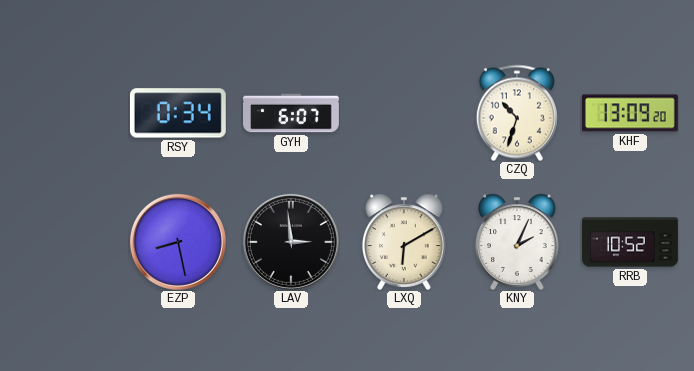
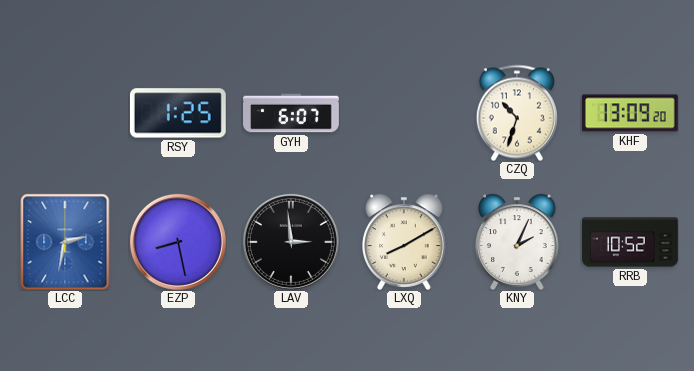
RSY: 0:34 -> 1:25 (178, 113)
LCC: none -> 2:32 (65, 242)
LXQ: 6:10 -> 8:10 (404, 242)
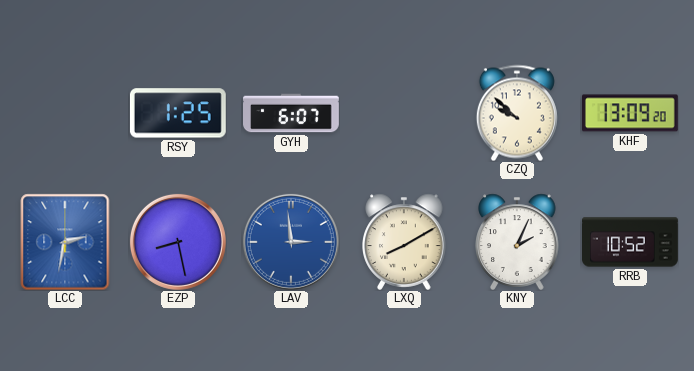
CZQ: 10:33 -> 9:52 (517, 113)
LAV dial: black -> blue (291, 242)
